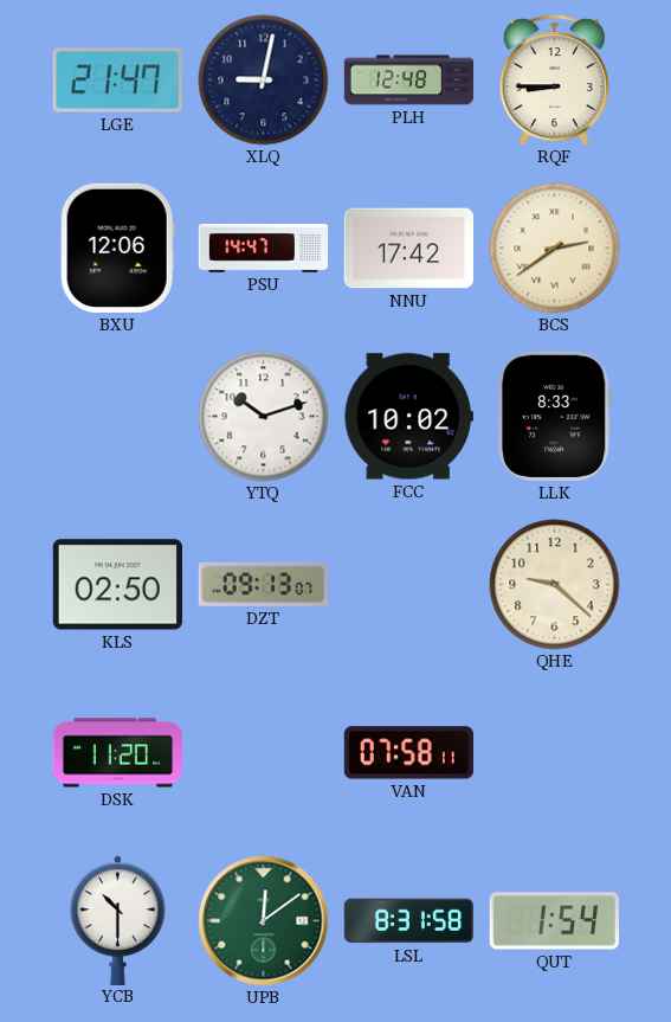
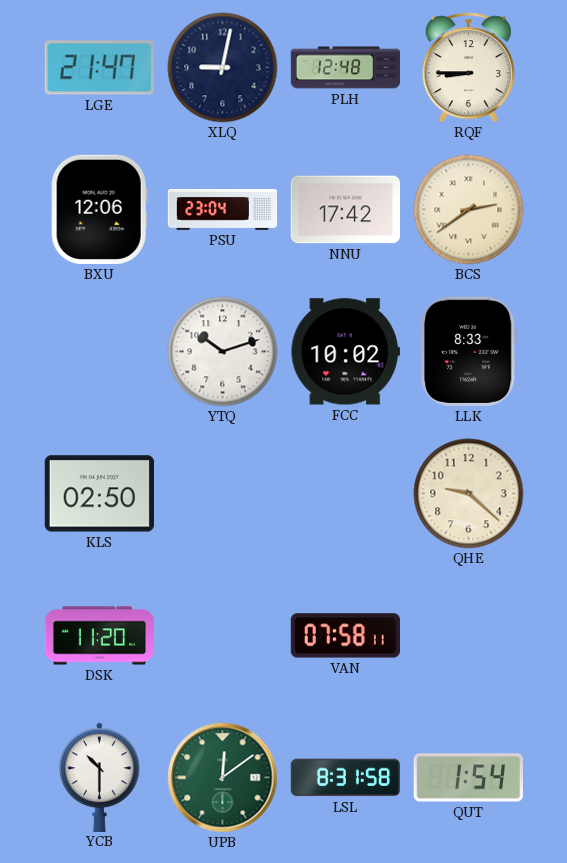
PSU: 14:47 -> 23:04 (223, 210)
DZT: 09:13 -> none (263, 584)
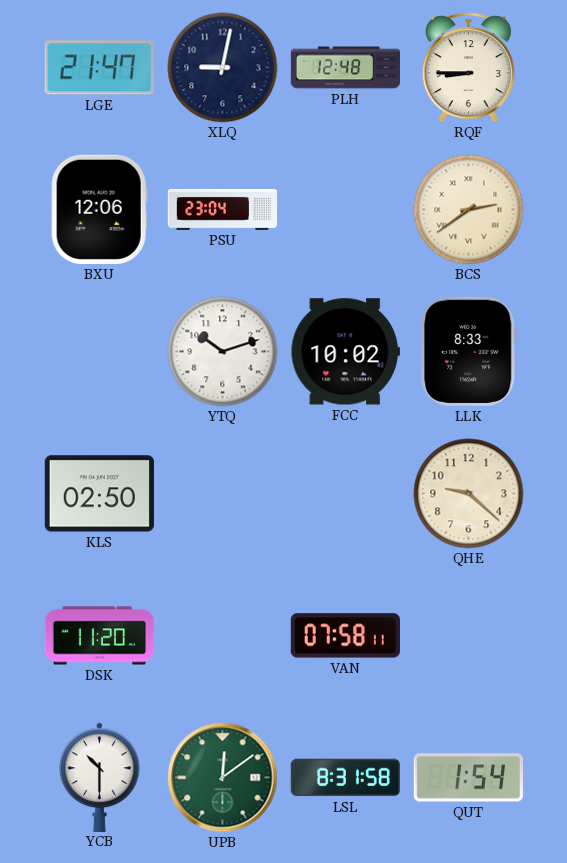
NNU: 17:42 -> none (345, 210)
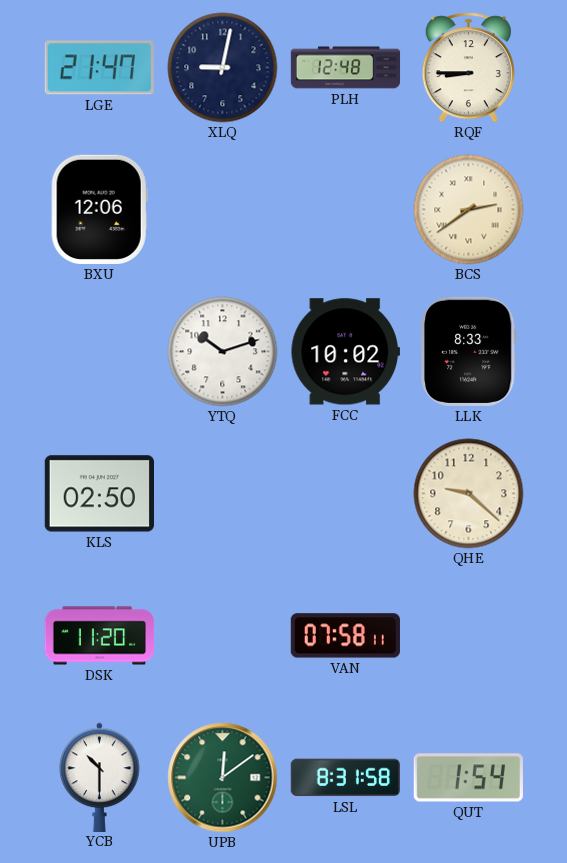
PSU: 23:04 -> none (223, 210)
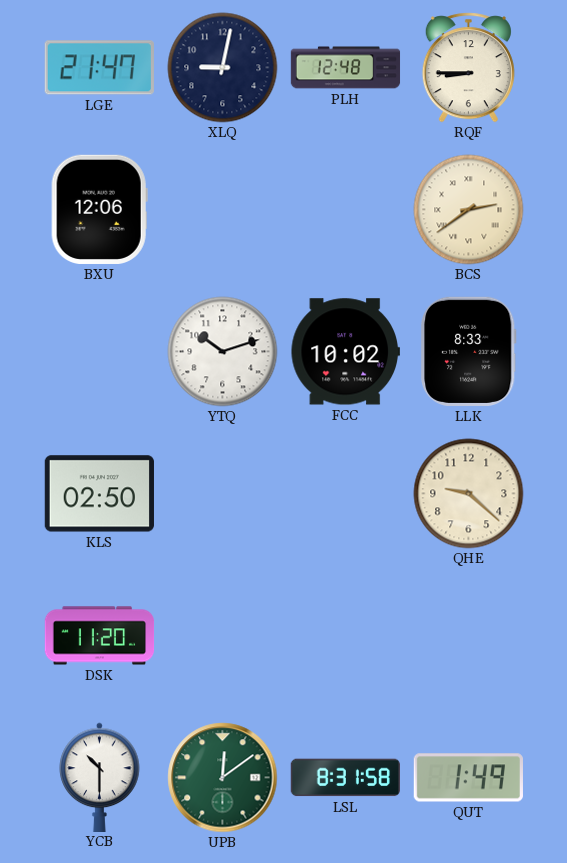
VAN: 07:58 -> none (345, 636)
QUT: 1:54 -> 1:49 (468, 778)
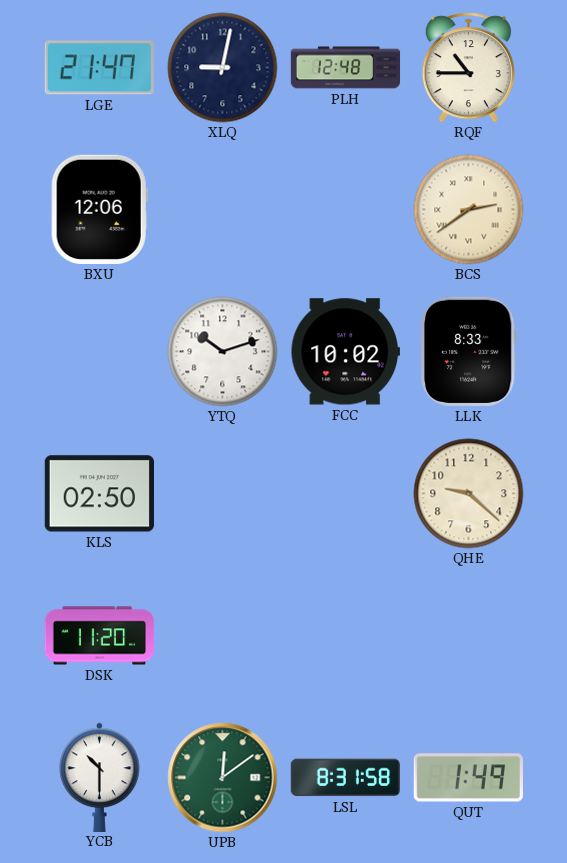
RQF: 8:45 -> 10:45 (468, 68)
